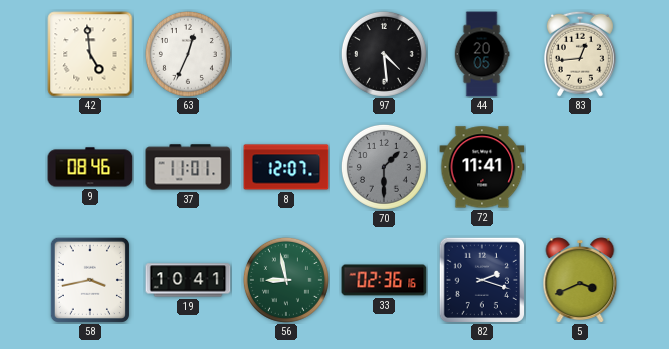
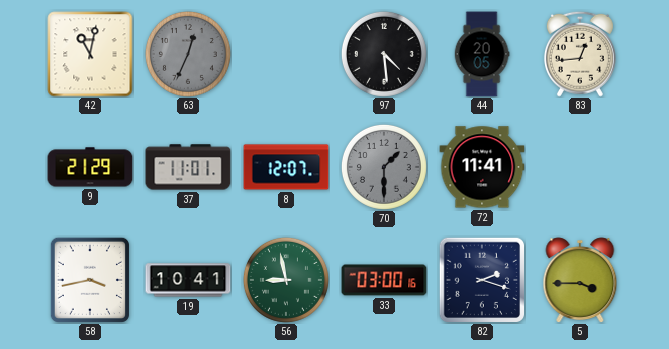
42: 4:59 -> 11:02 (90, 54)
63 dial: white -> grey (188, 54)
9: 08:46 -> 21:29 (90, 167)
33: 02:36 -> 03:00 (384, 280)
5: 3:41 -> 3:45 (580, 280)
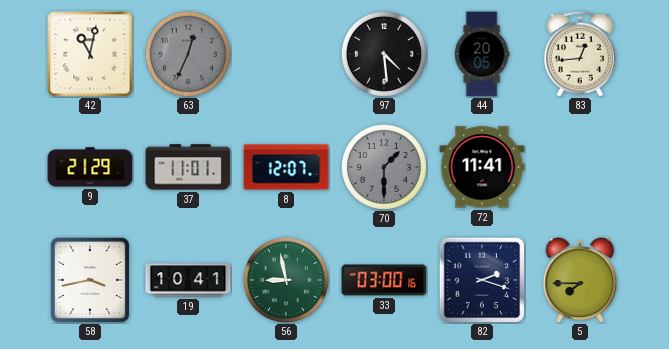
5: 3:45 -> 7:45 (580, 280)
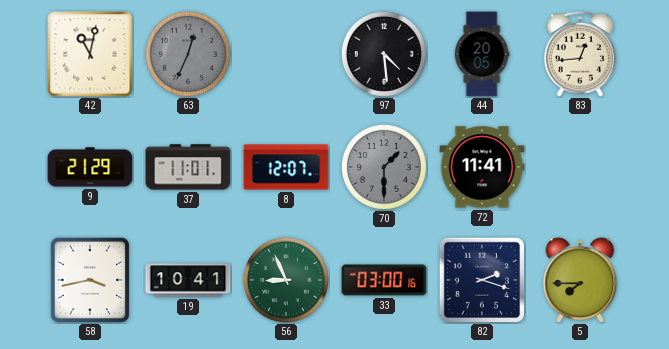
56: 8:58 -> 8:56 (286, 280)
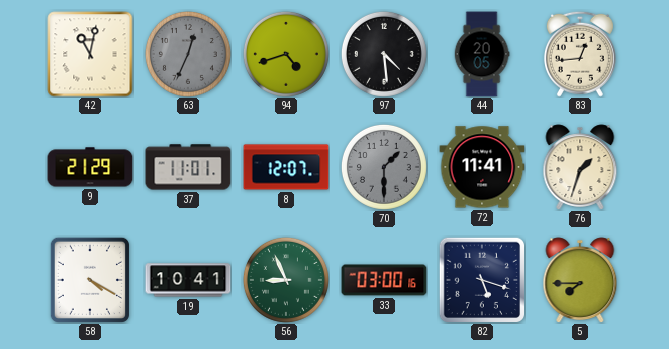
94: none -> 4:42 (286, 54)
76: none -> 1:33 (580, 167)
58: 3:43 -> 4:20 (90, 280)
82: 2:18 -> 5:18 (481, 279)
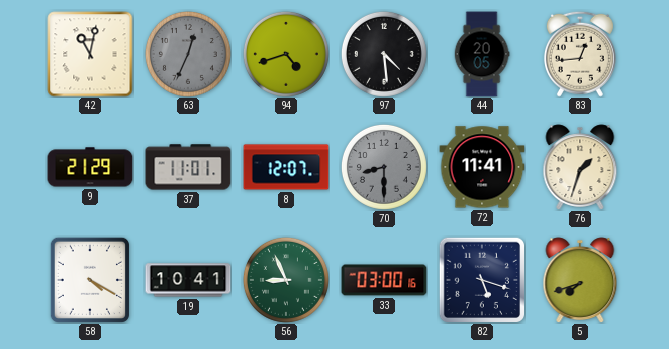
70: 1:30 -> 8:30 (384, 167)
5: 7:45 -> 7:42 (580, 280)
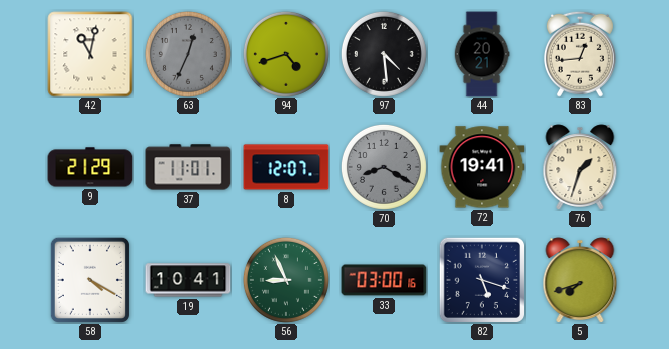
44: 20:05 -> 20:21 (482, 54)
70: 8:30 -> 8:20 (384, 167)
72: 11:41 -> 19:41 (482, 167)
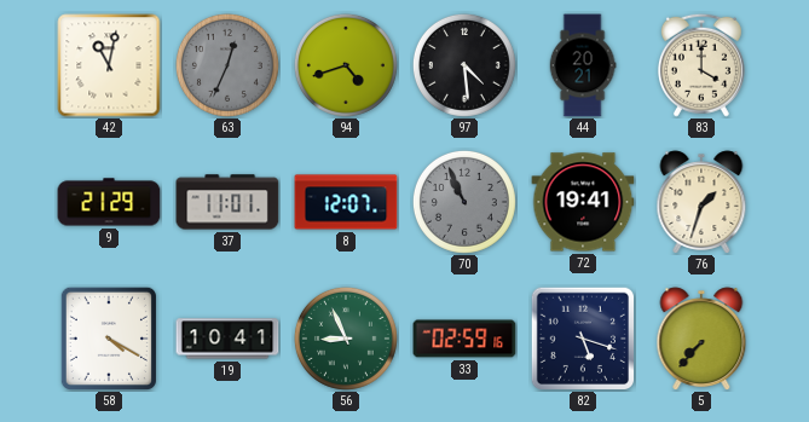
83: 12:44 -> 4:00 (701, 65)
70: 8:20 -> 10:56 (464, 202)
33: 03:00 -> 02:59 (464, 339)
5: 7:42 -> 7:37 (701, 339)
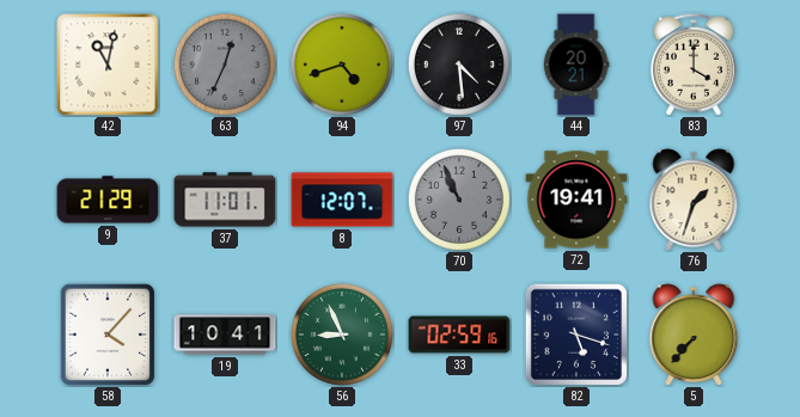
58: 4:20 -> 4:07 (108, 335)
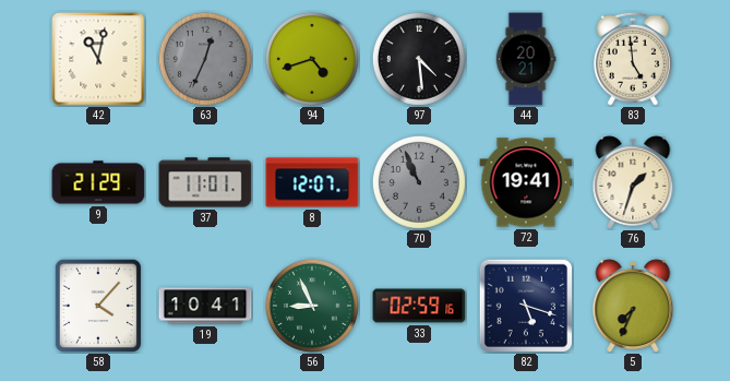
83: 4:00 -> 4:59 (633, 59)
5: 7:37 -> 7:34 (633, 306)
